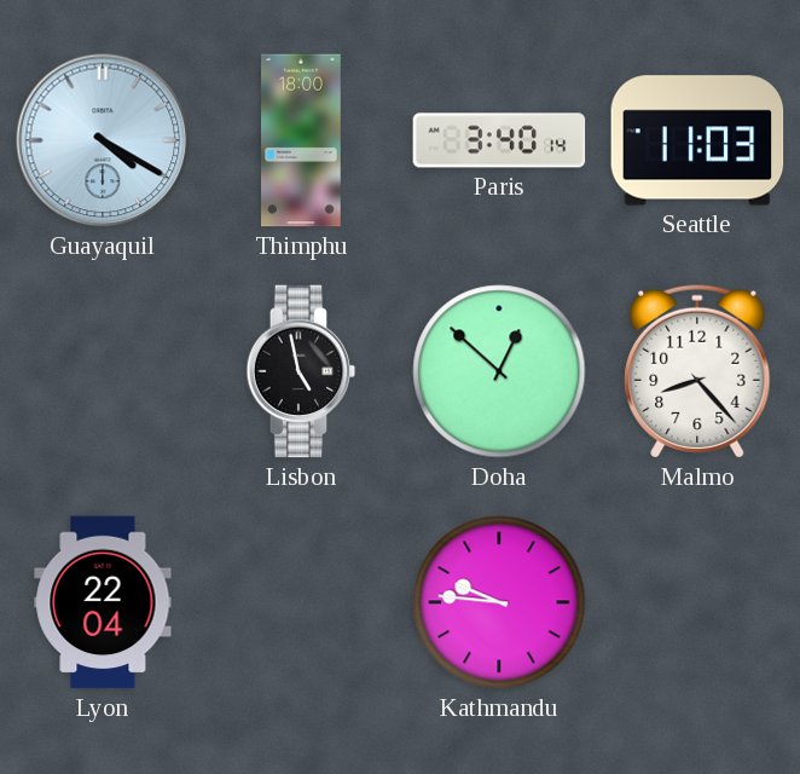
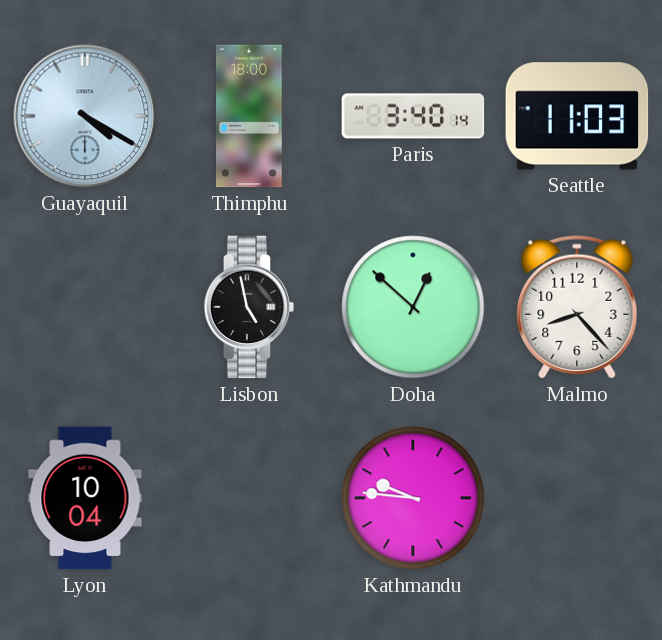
Lyon: 22:04 -> 10:04 (85, 498)
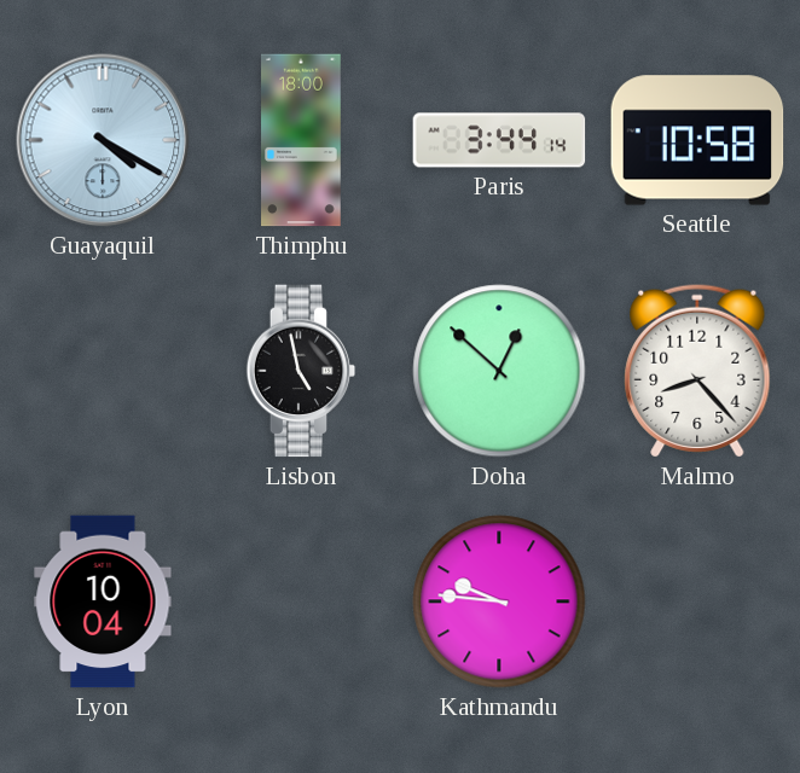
Paris: 3:40 -> 3:44 (499, 140)
Seattle: 11:03 -> 10:58 (697, 140)
